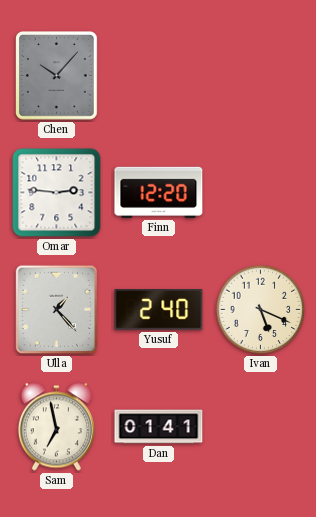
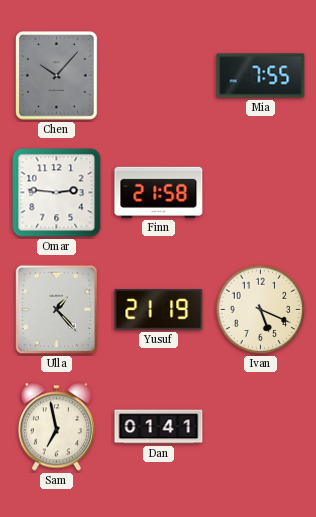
Mia: none -> 7:55 (261, 76)
Finn: 12:20 -> 21:58 (159, 192)
Yusuf: 2:40 -> 21:19 (159, 310)
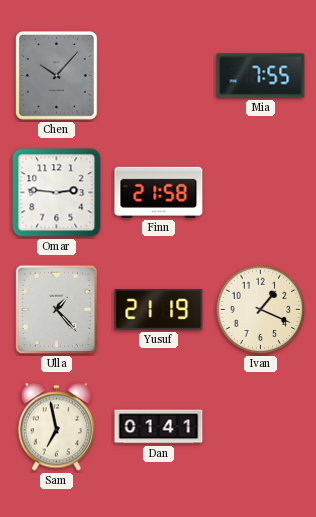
Ivan: 5:19 -> 1:19 (261, 310)
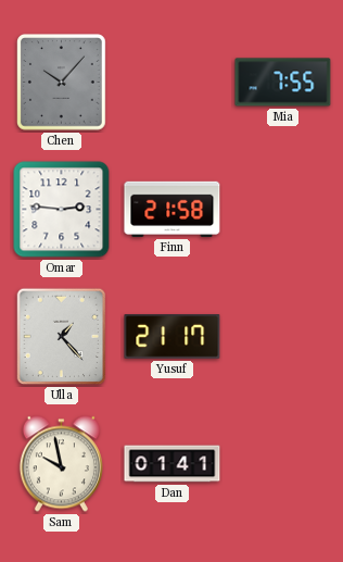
Yusuf: 21:19 -> 21:17 (173, 337)
Ivan: 1:19 -> none (261, 310)
Sam: 6:58 -> 9:58 (61, 464)
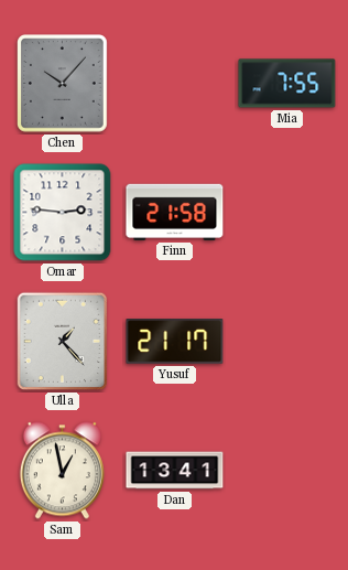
Sam: 9:58 -> 12:58 (62, 471)
Dan: 01:41 -> 13:41 (175, 471)
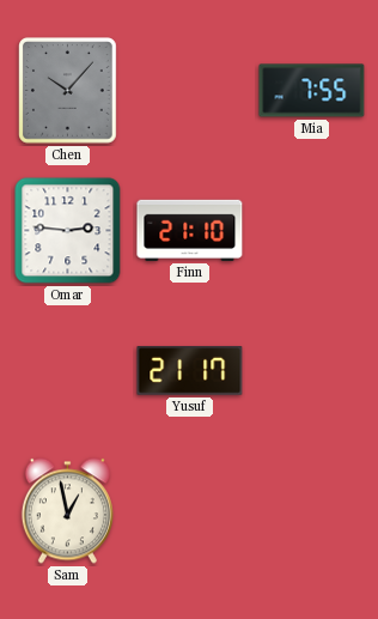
Finn: 21:58 -> 21:10 (190, 230)
Ulla: 1:23 -> none (63, 342)
Dan: 13:41 -> none (175, 471)
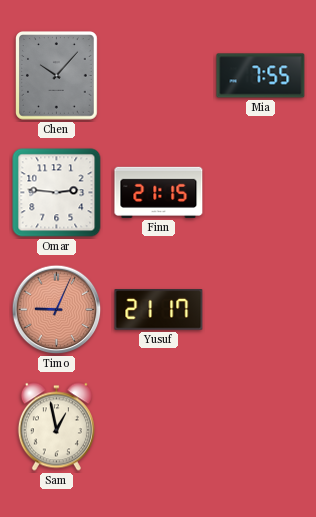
Finn: 21:10 -> 21:15 (159, 192)
Timo: none -> 9:04 (57, 310)
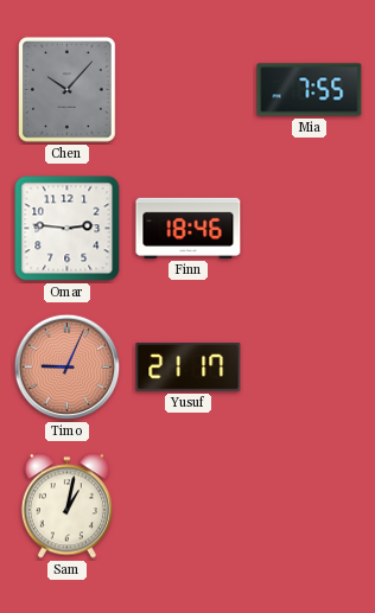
Finn: 21:15 -> 18:46 (189, 228)
Sam: 12:58 -> 1:02 (66, 506)
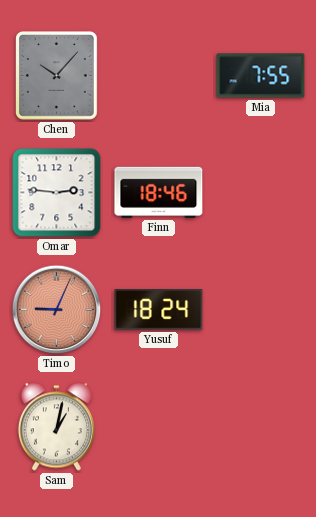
Yusuf: 21:17 -> 18:24 (159, 310)
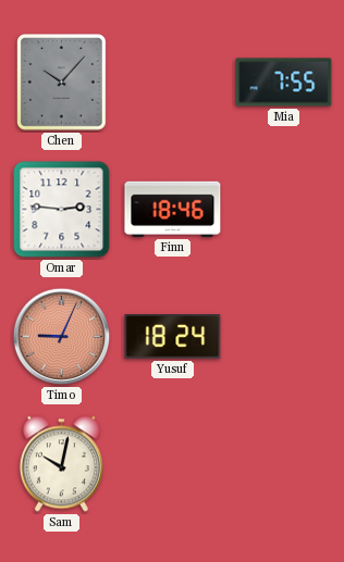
Sam: 1:02 -> 10:02 (61, 464)
